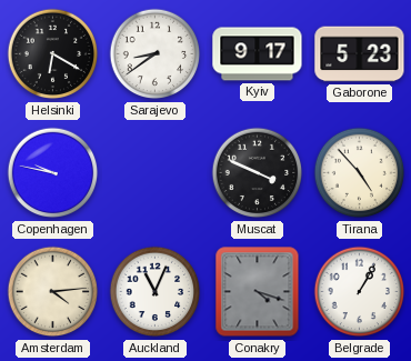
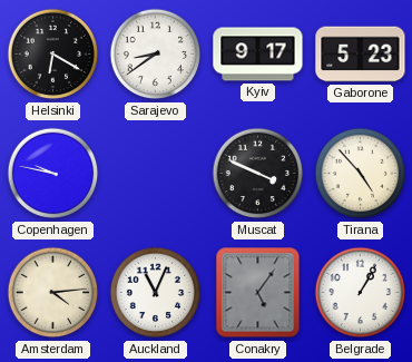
Conakry: 4:18 -> 5:06 (258, 293)
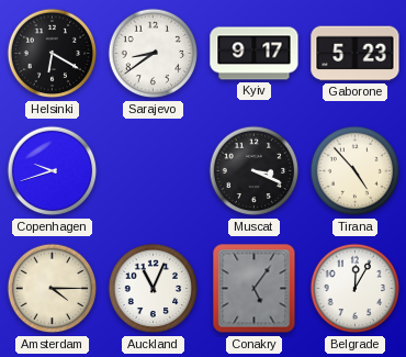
Copenhagen: 9:47 -> 9:42 (53, 171)
Muscat: 3:49 -> 3:19 (255, 171)
Amsterdam: 4:14 -> 4:15 (53, 289)
Belgrade: 1:05 -> 12:05 (356, 289)
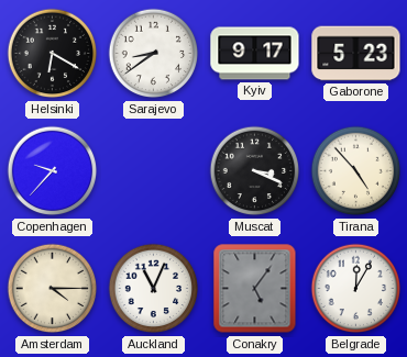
Copenhagen: 9:42 -> 9:37 (53, 171)
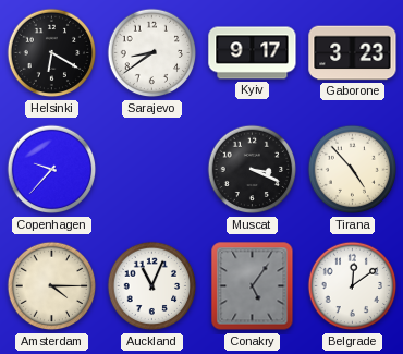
Gaborone: 5:23 -> 3:23 (353, 53)
Belgrade: 12:05 -> 12:09 (353, 286)
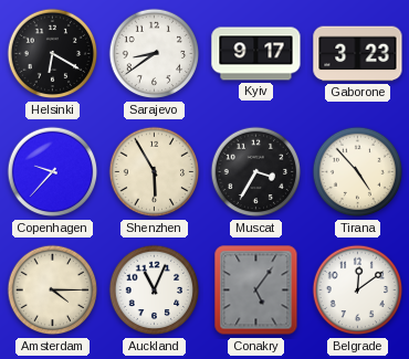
Shenzhen: none -> 5:55 (155, 172)
Muscat: 3:19 -> 3:35 (256, 172)
